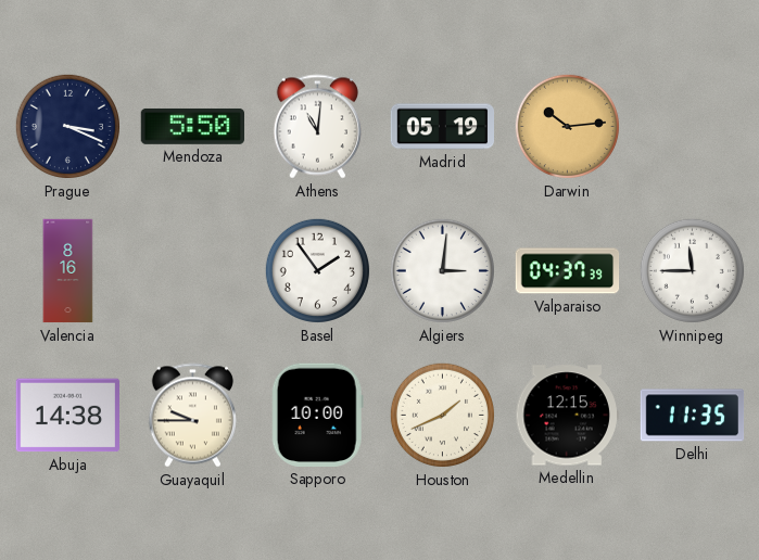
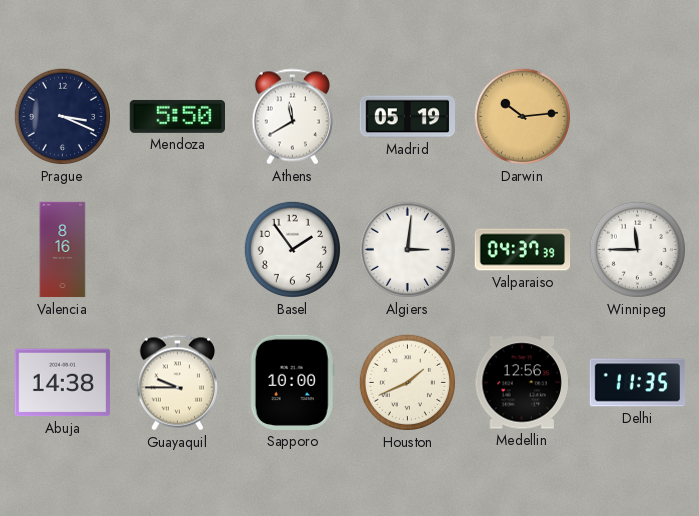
Athens: 11:01 -> 11:40 (292, 117)
Medellin: 12:15 -> 12:56 (522, 383)
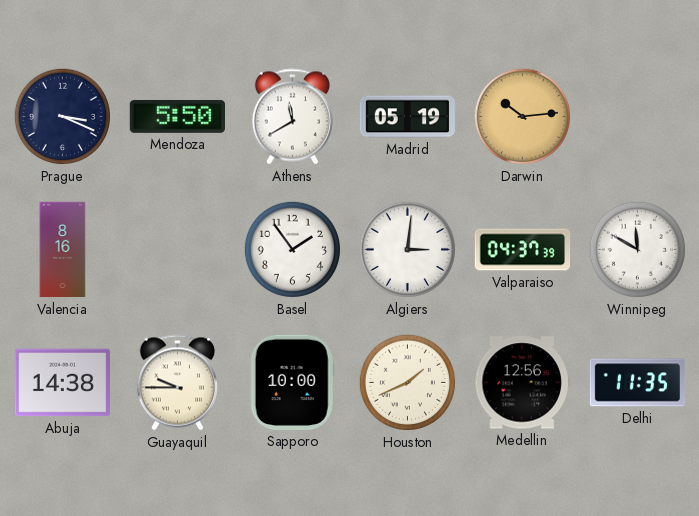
Winnipeg: 11:45 -> 11:50 (637, 249)
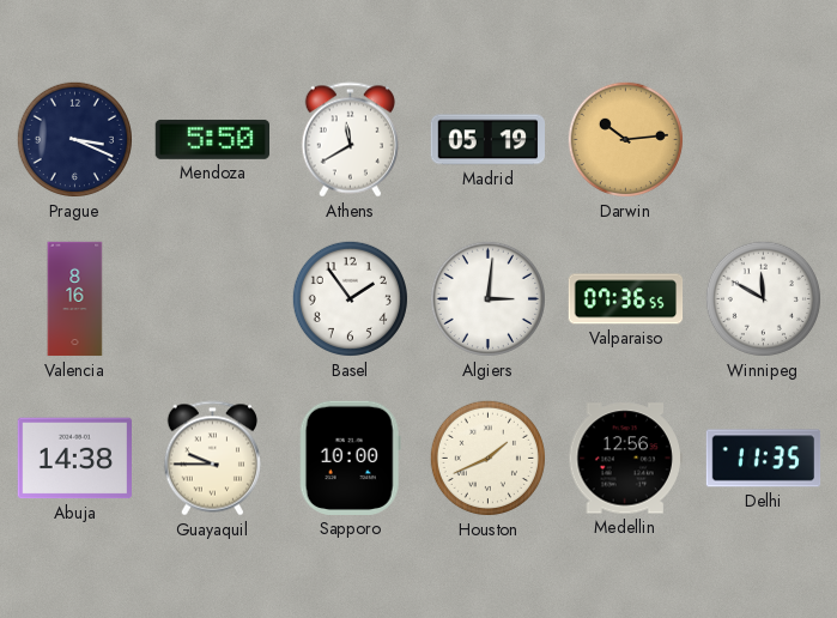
Valparaiso: 04:37 -> 07:36 (626, 299)
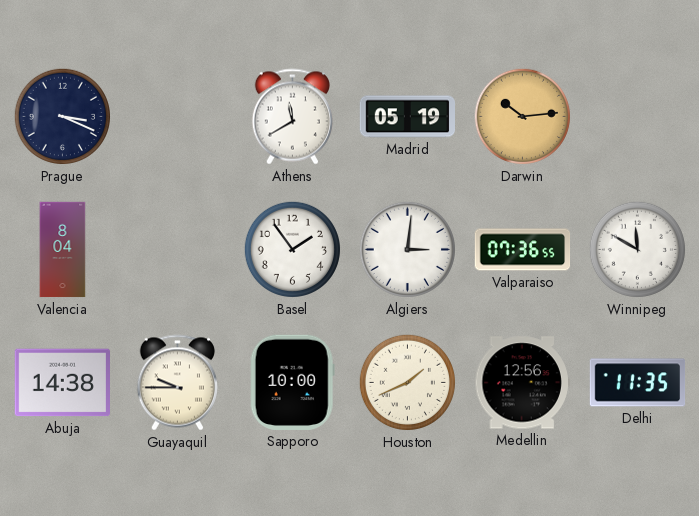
Mendoza: 5:50 -> none (212, 139)
Valencia: 8:16 -> 8:04 (63, 250)
